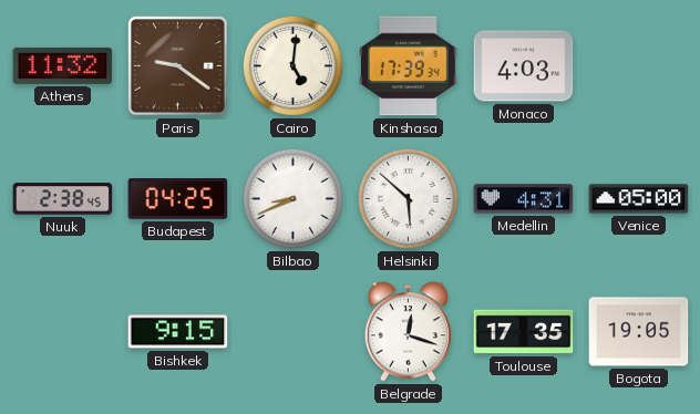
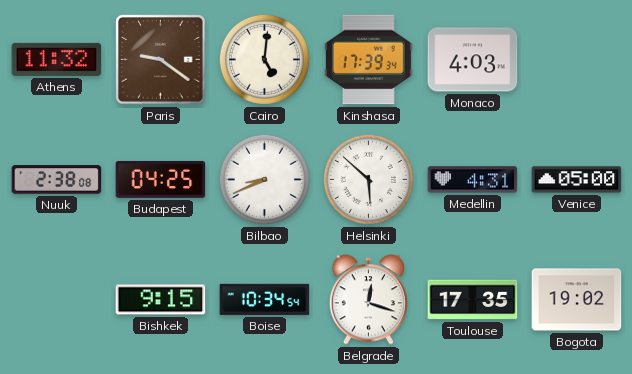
Nuuk: 2:38:45 -> 2:38:08 (57, 180)
Boise: none -> 10:34 (265, 299)
Bogota: 19:05 -> 19:02 (577, 300)
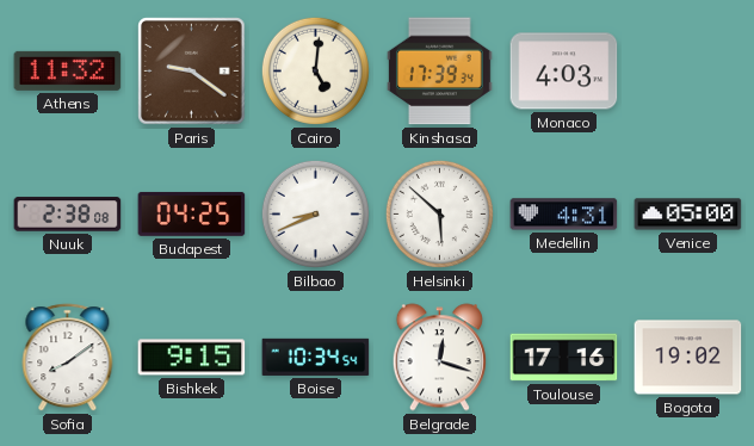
Sofia: none -> 8:09 (68, 358)
Toulouse: 17:35 -> 17:16 (564, 358)
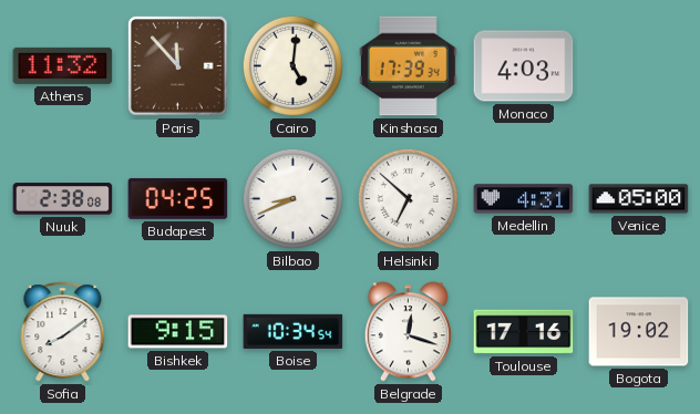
Paris: 9:21 -> 11:53 (178, 66)
Helsinki: 5:52 -> 6:52 (408, 198)
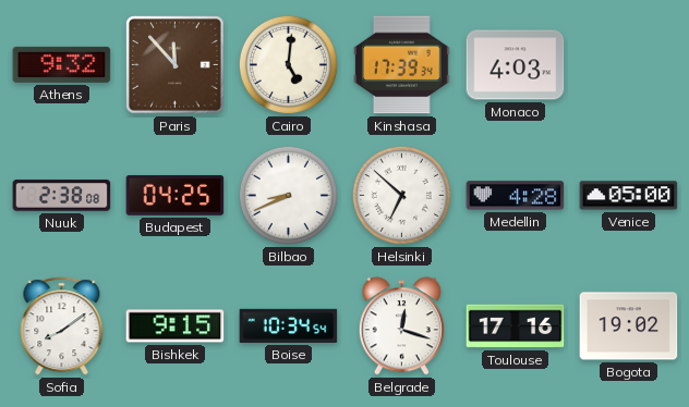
Athens: 11:32 -> 9:32 (62, 64)
Medellin: 4:31 -> 4:28 (516, 196)
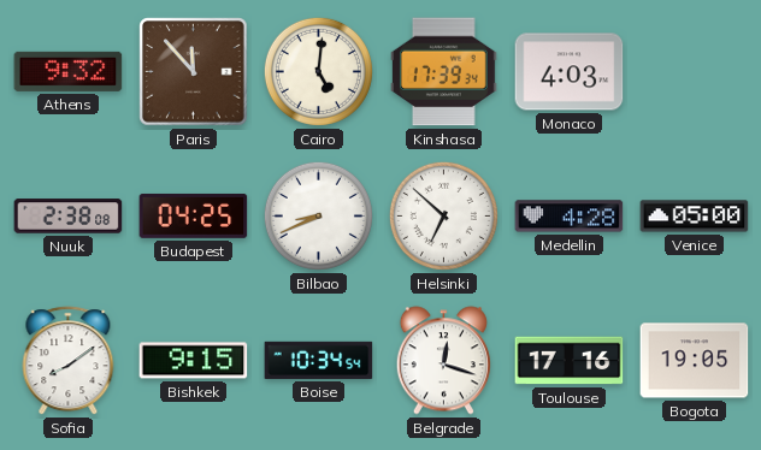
Bogota: 19:02 -> 19:05 (695, 361)
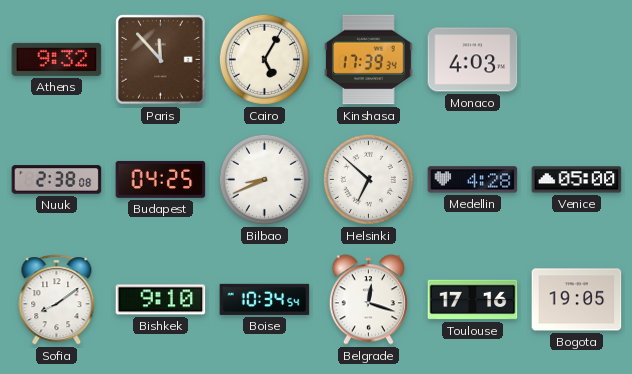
Cairo: 5:01 -> 5:05 (264, 59)
Bishkek: 9:15 -> 9:10 (161, 300)
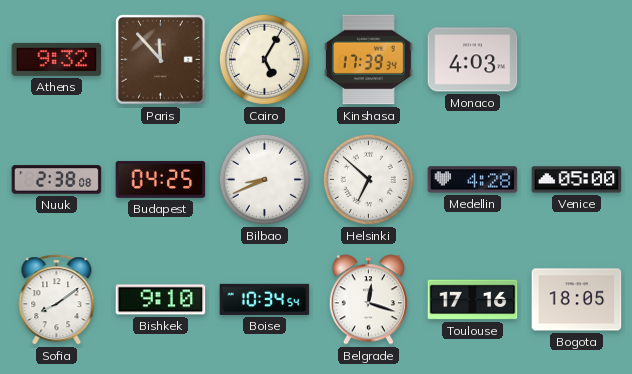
Bogota: 19:05 -> 18:05 (577, 300)
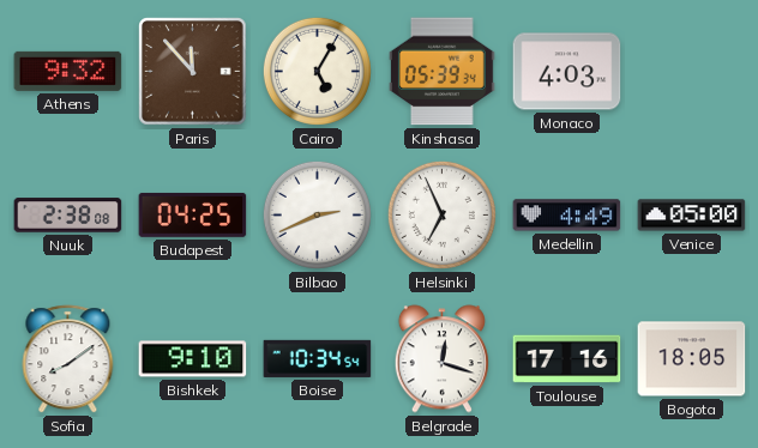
Kinshasa: 17:39 -> 05:39 (443, 72)
Bilbao: 8:41 -> 2:41 (317, 214)
Helsinki: 6:52 -> 6:56 (441, 214)
Medellin: 4:28 -> 4:49 (567, 216)
